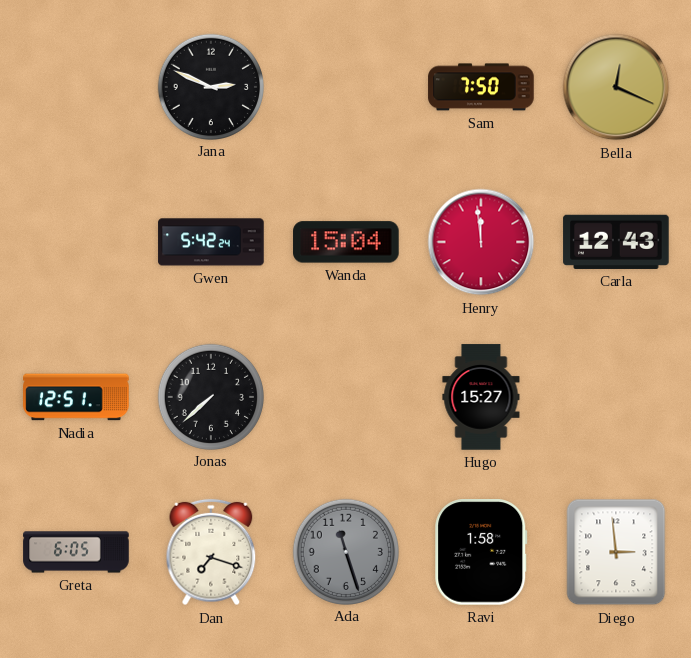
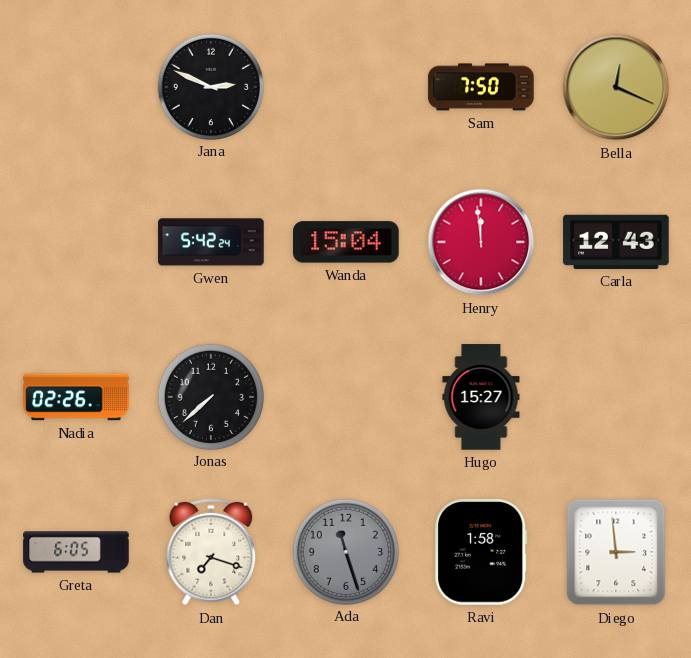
Nadia: 12:51 -> 02:26 (76, 397)
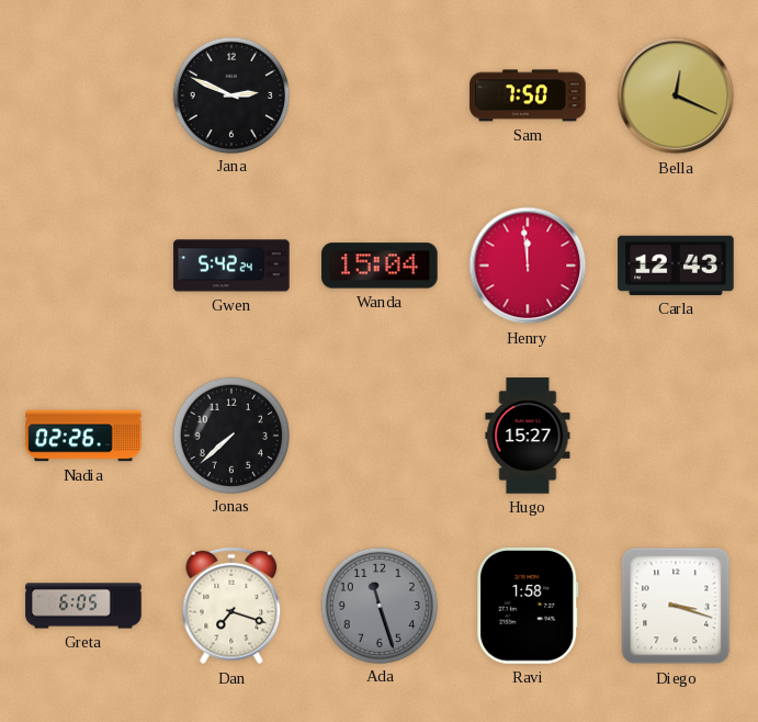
Diego: 2:59 -> 3:18 (676, 606)
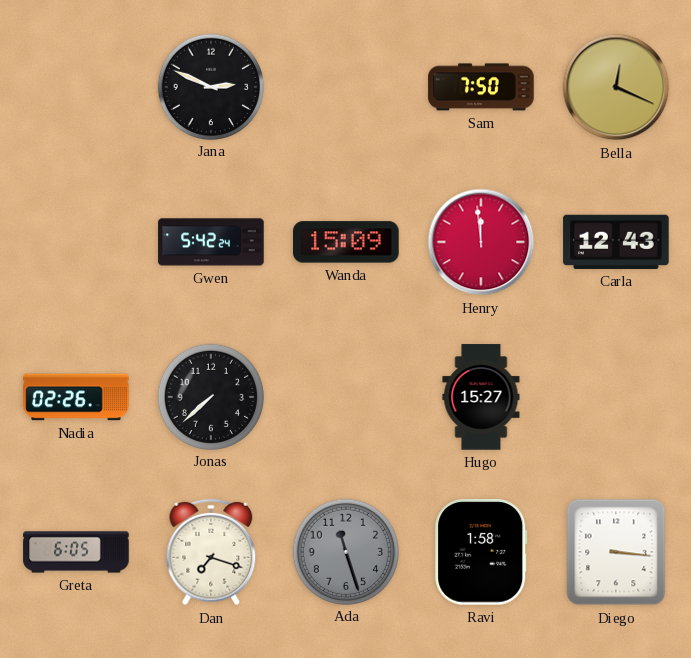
Wanda: 15:04 -> 15:09 (346, 242)
Diego: 3:18 -> 3:16 (616, 552)
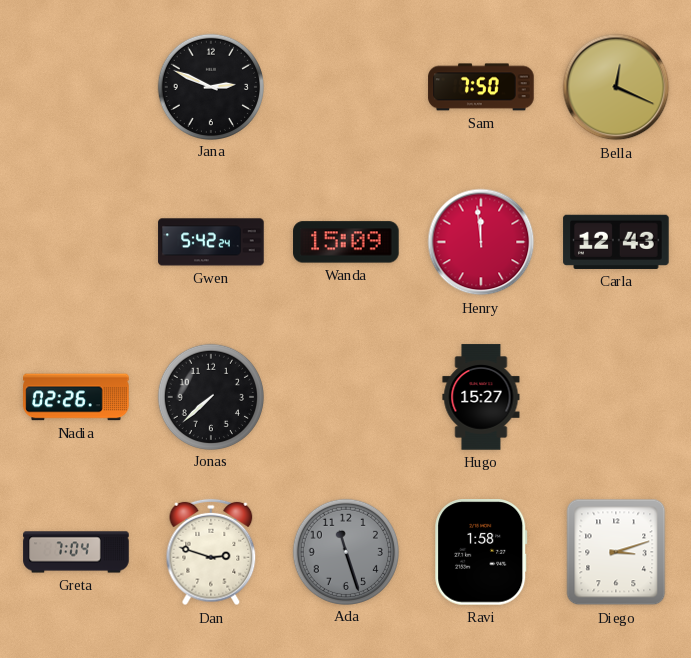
Greta: 6:05 -> 7:04 (76, 552)
Dan: 7:18 -> 2:48 (211, 552)
Diego: 3:16 -> 3:12 (616, 552)
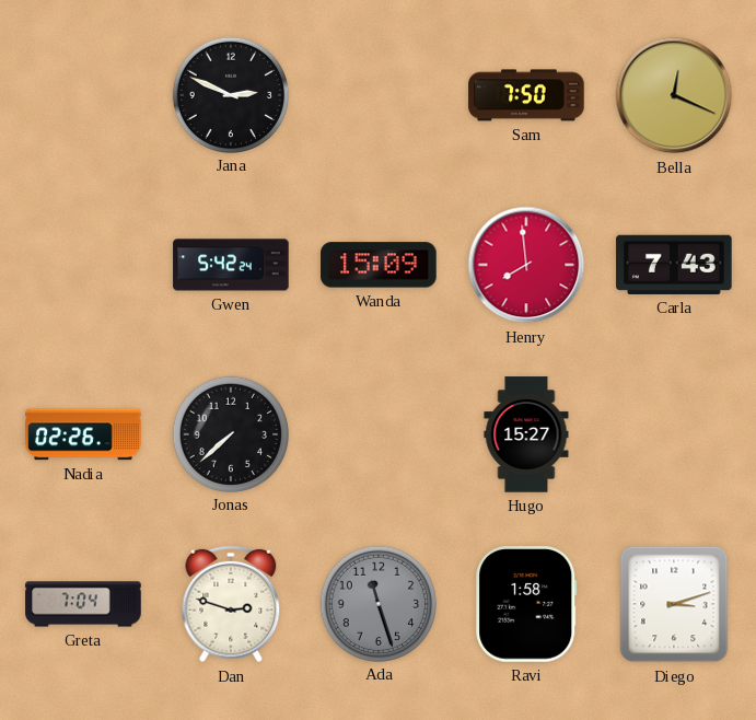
Henry: 11:59 -> 7:59 (526, 265)
Carla: 12:43 -> 7:43 (674, 265)
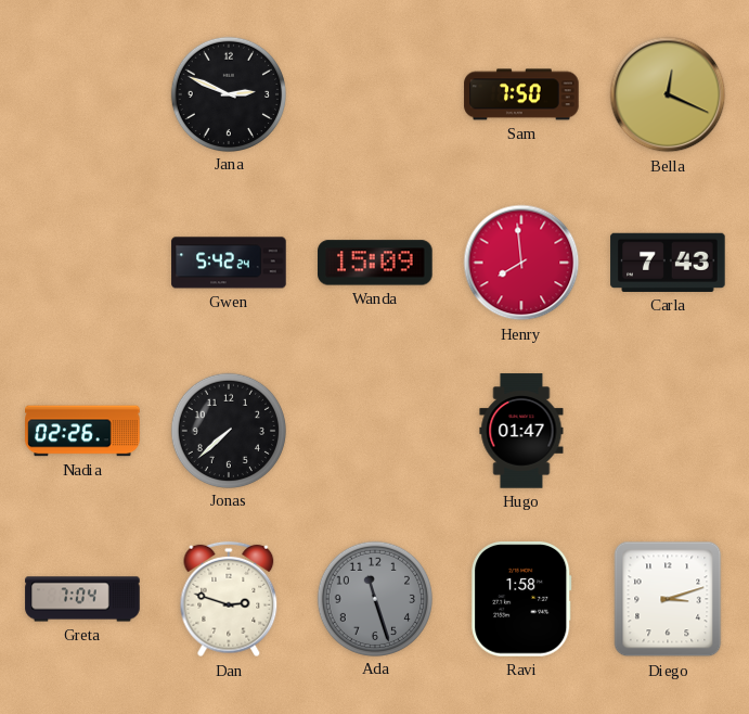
Hugo: 15:27 -> 01:47 (521, 431)
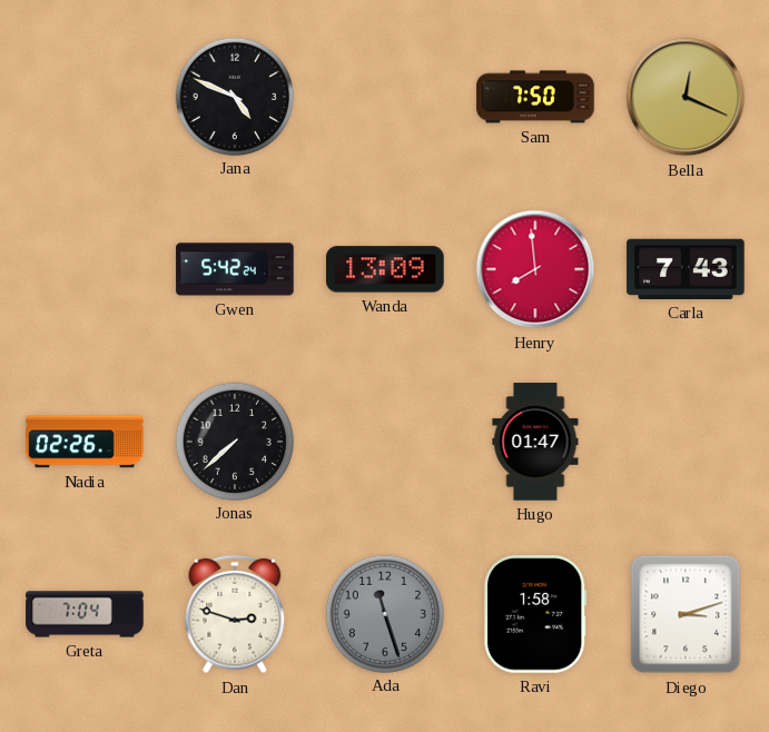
Jana: 2:49 -> 4:49 (234, 96)
Wanda: 15:09 -> 13:09 (385, 269)
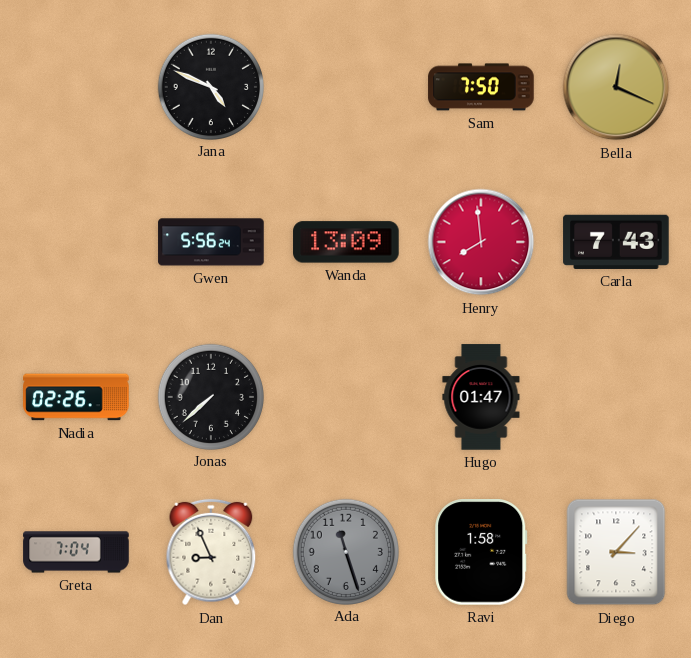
Gwen: 5:42 -> 5:56 (211, 242)
Dan: 2:48 -> 8:56 (211, 552)
Diego: 3:12 -> 3:07 (616, 552)
